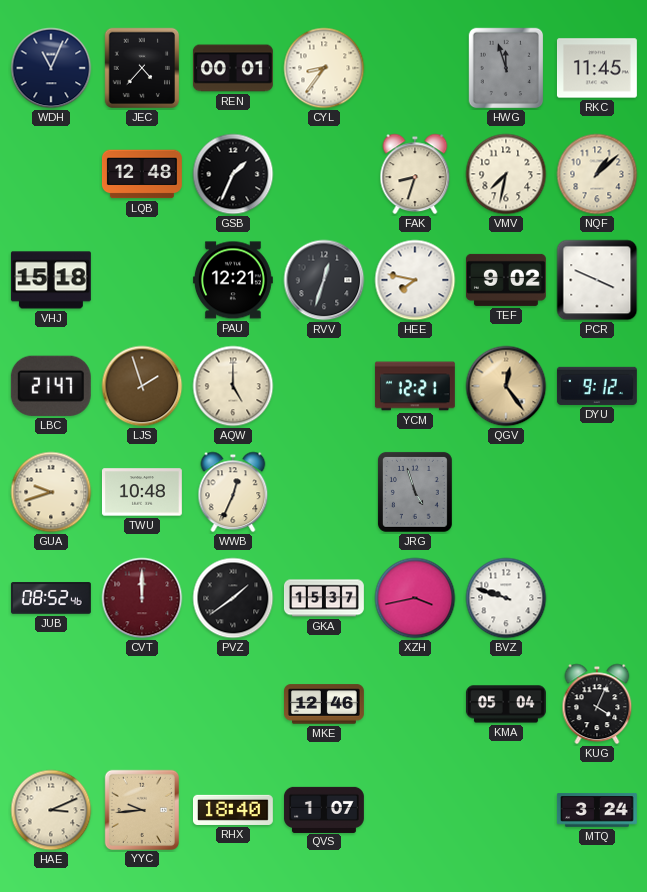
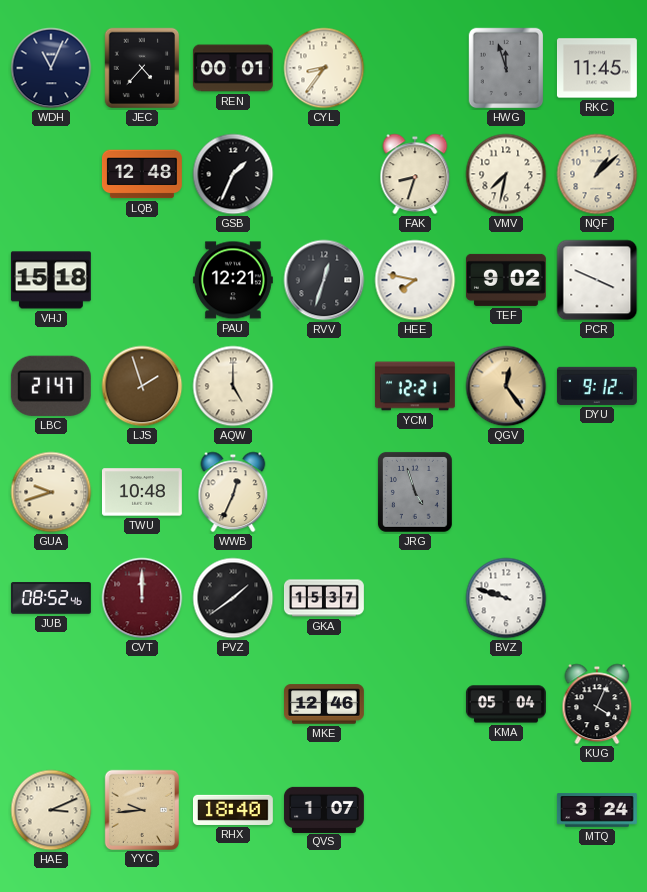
XZH: 3:43 -> none (415, 598)
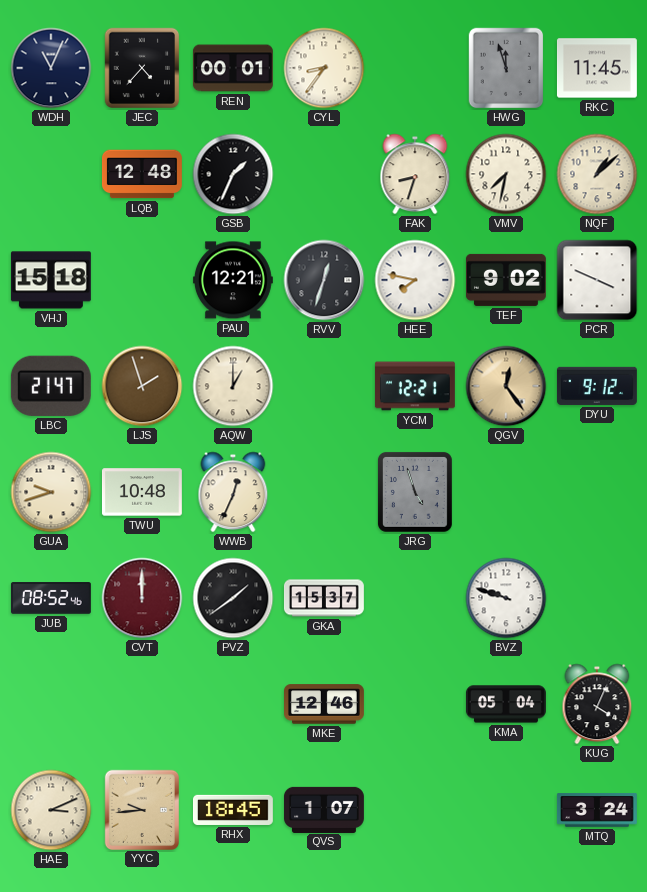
AQW: 5:00 -> 1:00 (233, 386)
RHX: 18:40 -> 18:45 (233, 810)
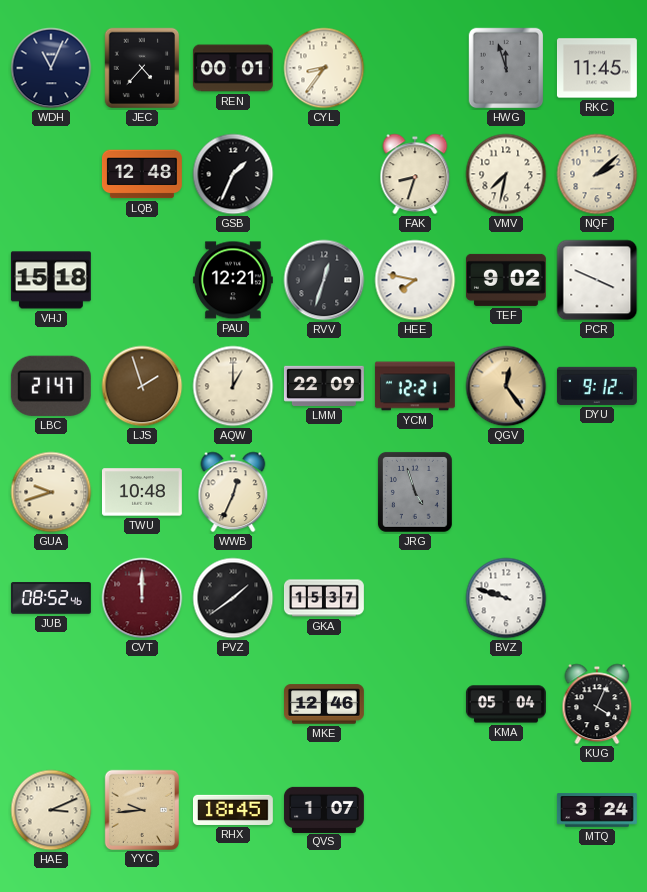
NQF: 1:08 -> 2:08 (597, 174)
LMM: none -> 22:09 (324, 386)
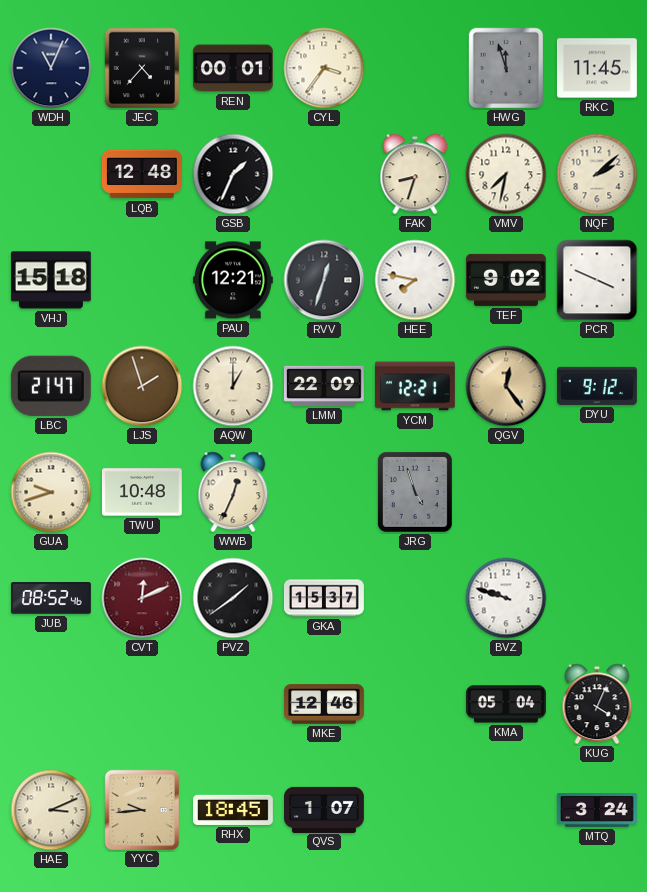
CYL: 8:36 -> 3:36 (324, 68)
CVT: 12:00 -> 12:11 (142, 598)
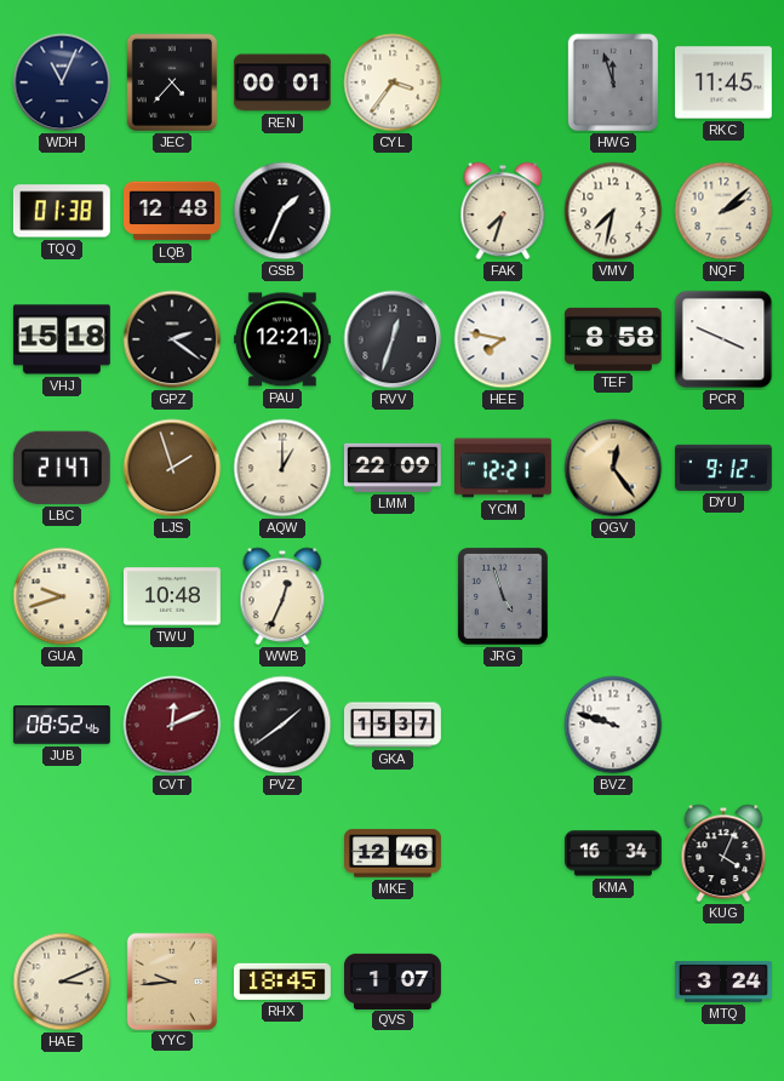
TQQ: none -> 01:38 (62, 211)
FAK: 8:33 -> 7:33 (503, 211)
GPZ: none -> 2:21 (172, 339)
TEF: 9:02 -> 8:58 (613, 339)
KMA: 05:04 -> 16:34 (613, 853)
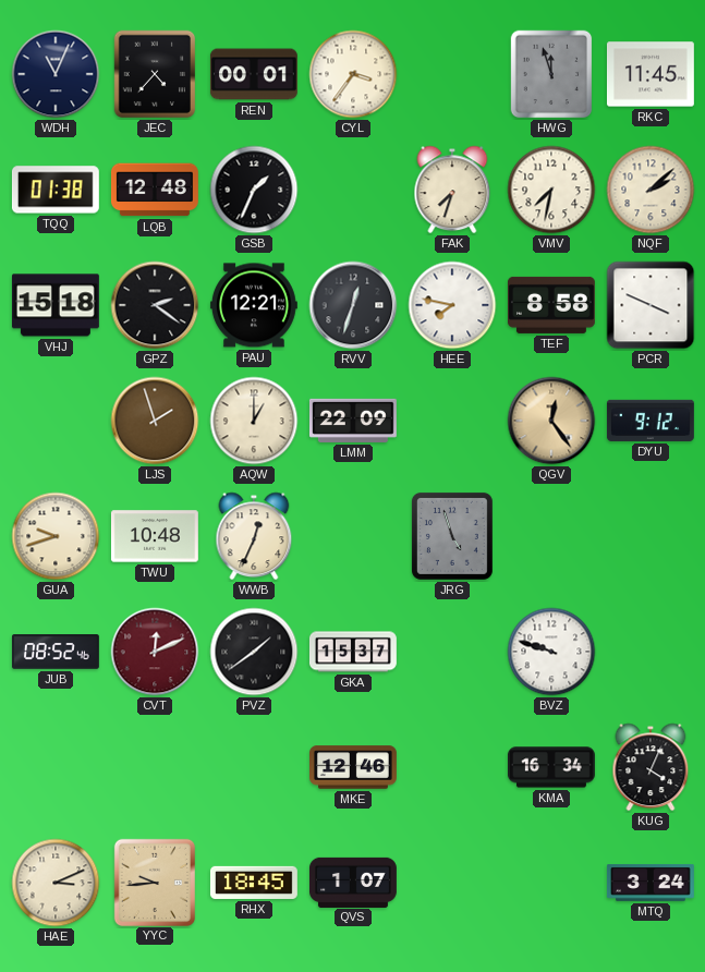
LBC: 21:47 -> none (62, 468)
YCM: 12:21 -> none (503, 468)
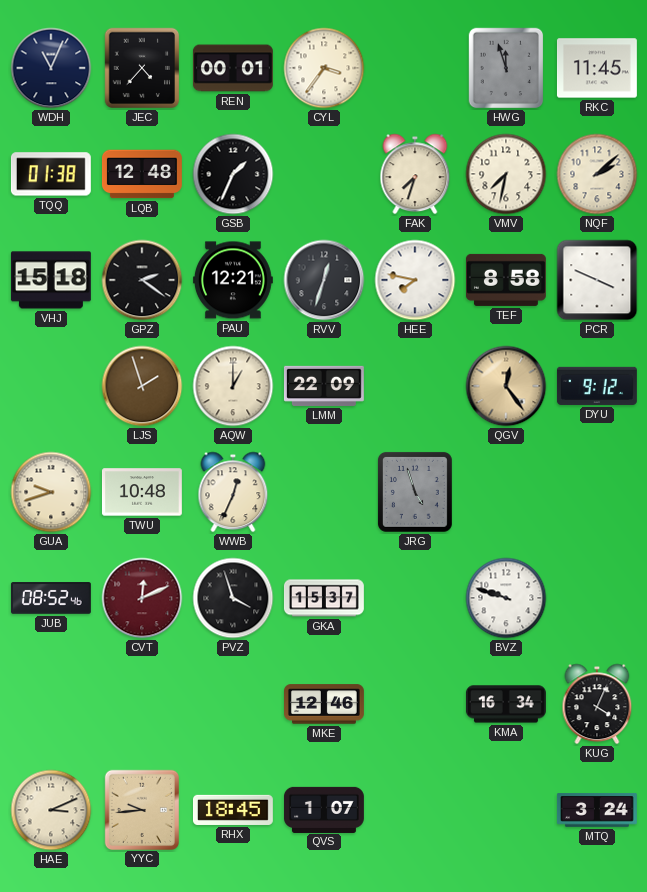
PVZ: 1:39 -> 3:57 (233, 598)
